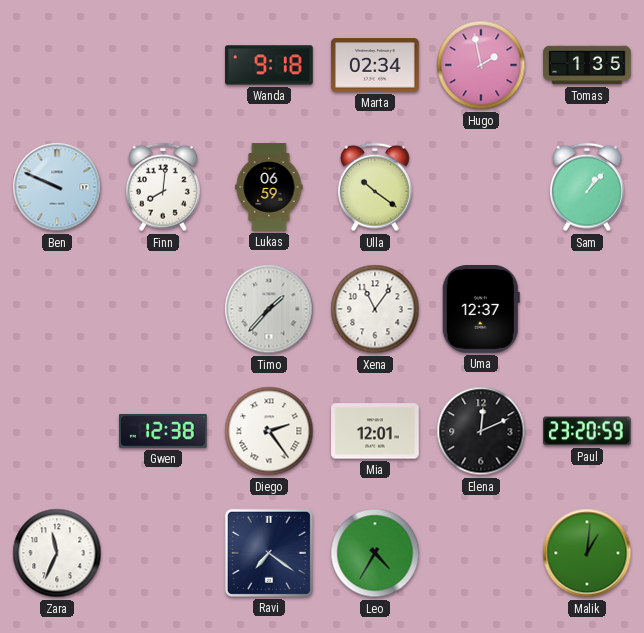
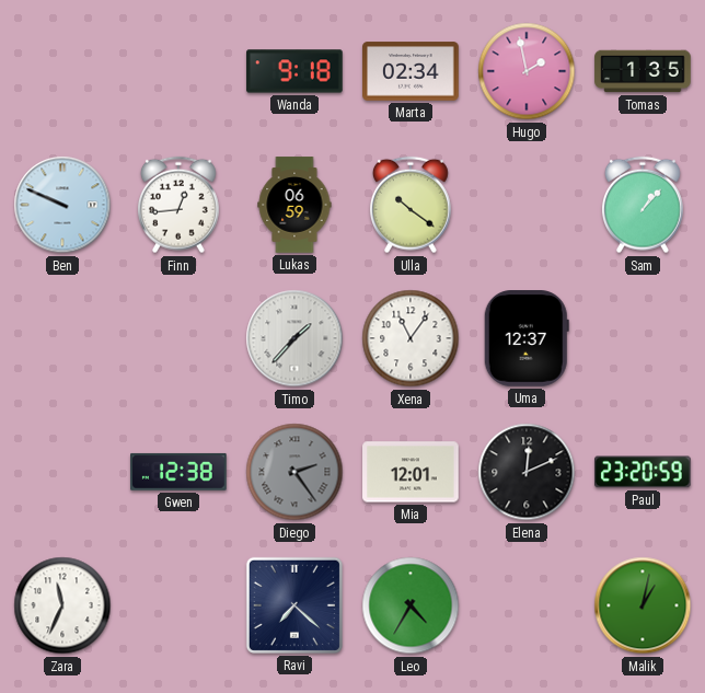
Finn: 8:01 -> 12:44 (178, 205)
Diego dial: white -> grey (294, 472)
Ravi: 7:21 -> 7:22 (294, 605)
Malik: 1:01 -> 1:02 (643, 605)
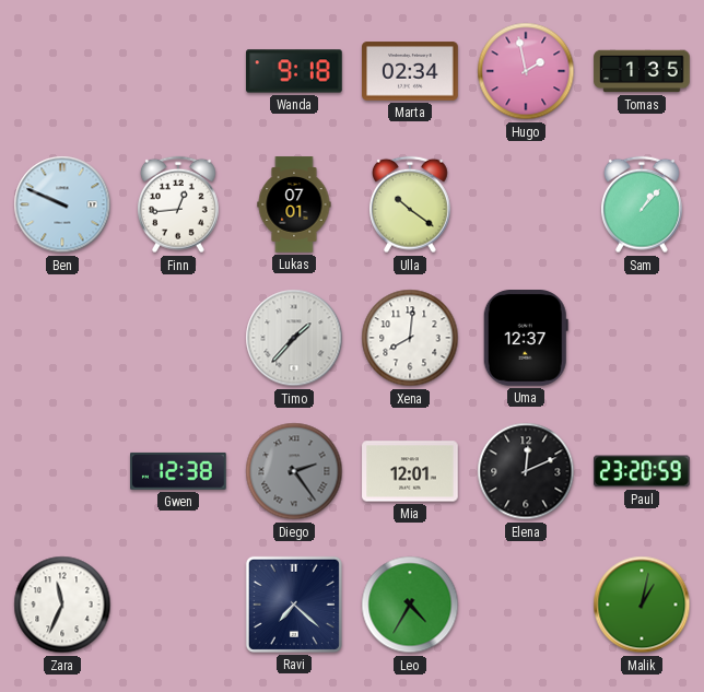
Lukas: 06:59 -> 07:01 (294, 204)
Xena: 11:06 -> 8:01 (410, 338)
